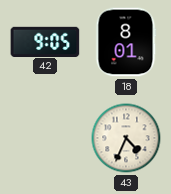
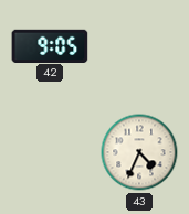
18: 8:01 -> none (126, 42)
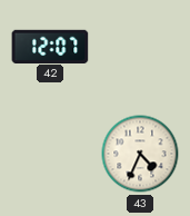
42: 9:05 -> 12:07 (50, 46)
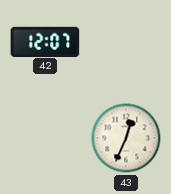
43: 4:34 -> 12:34 (126, 138)
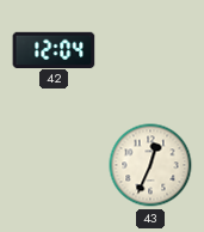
42: 12:07 -> 12:04 (54, 49)
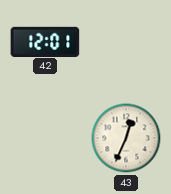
42: 12:04 -> 12:01 (45, 41)
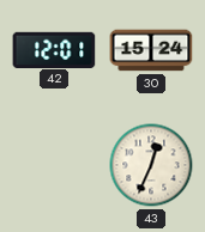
30: none -> 15:24 (151, 50)
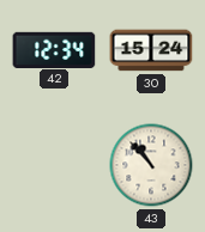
42: 12:01 -> 12:34 (54, 49)
43: 12:34 -> 10:53 (151, 165)
